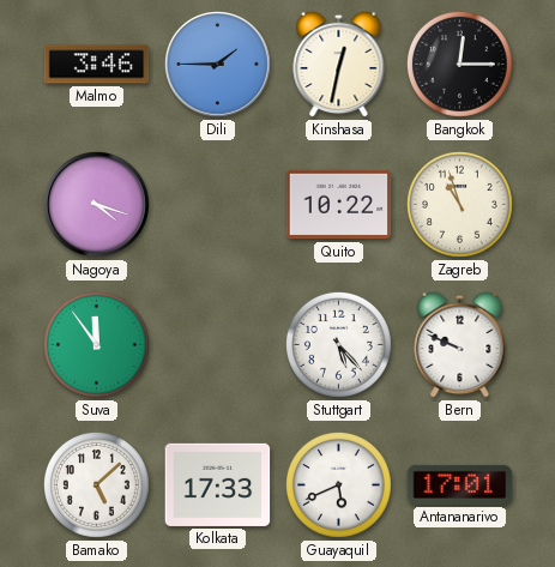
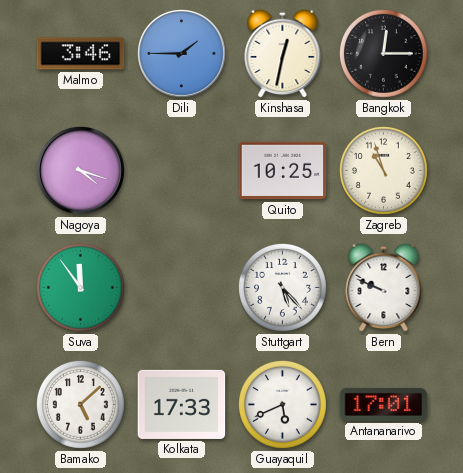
Quito: 10:22 -> 10:25 (283, 171)
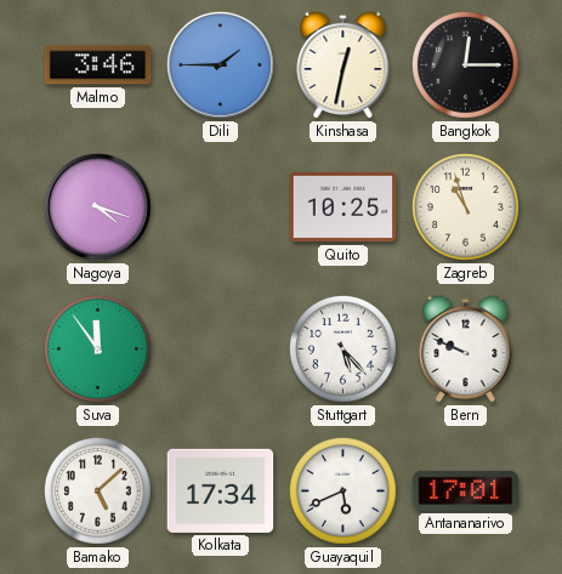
Kolkata: 17:33 -> 17:34 (221, 490)
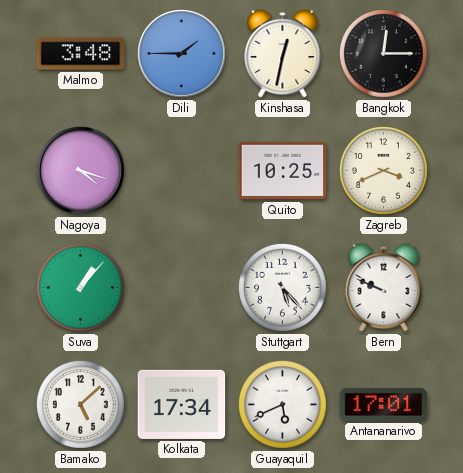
Malmo: 3:46 -> 3:48 (81, 54)
Zagreb: 10:57 -> 3:41 (384, 171)
Suva: 11:54 -> 1:07 (81, 288)
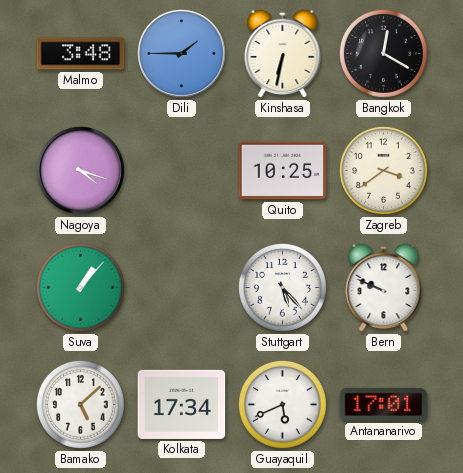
Kinshasa: 12:32 -> 6:32 (283, 53)
Bangkok: 12:15 -> 12:20 (384, 54)
Zagreb: 3:41 -> 3:39 (384, 171)
